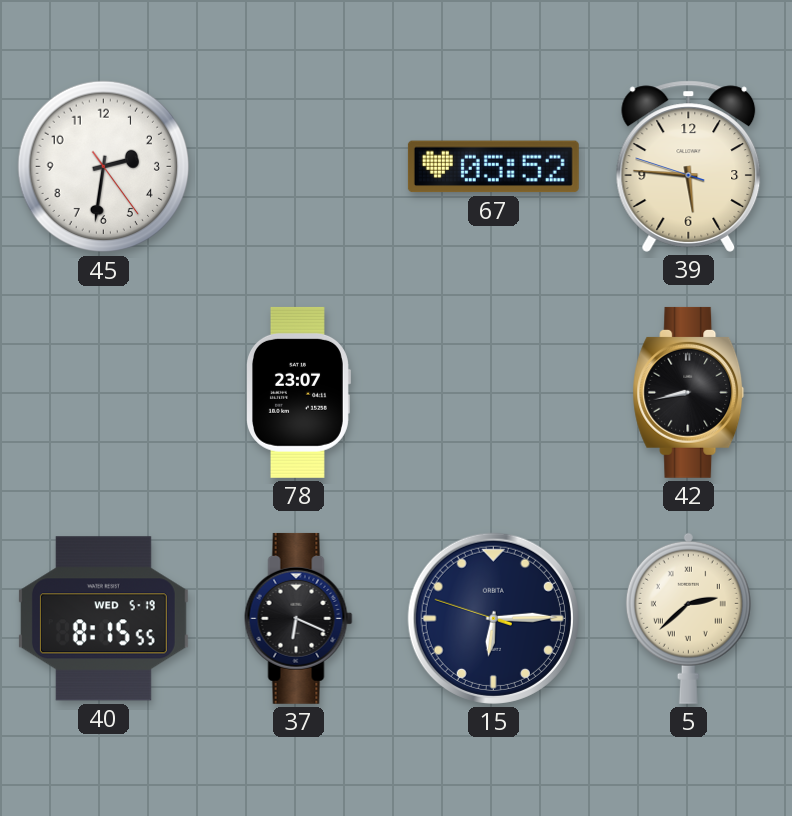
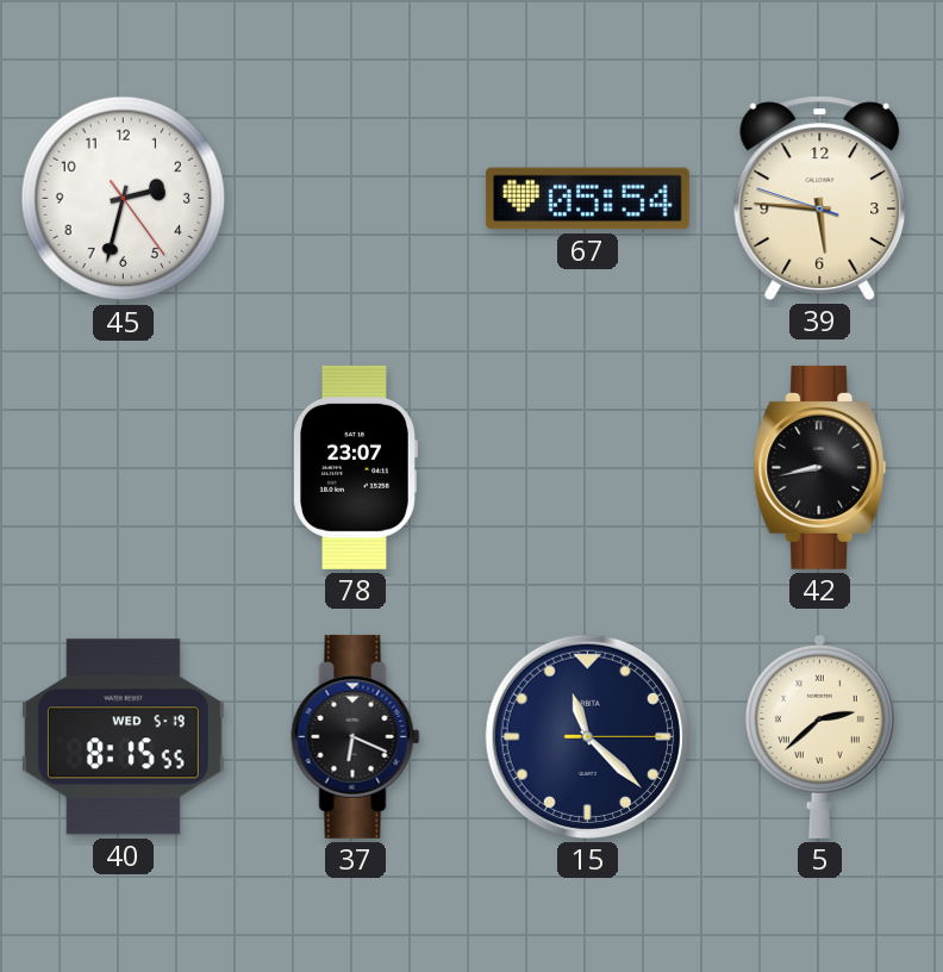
45: 2:31 -> 2:32 (124, 199)
67: 05:52 -> 05:54 (587, 199)
15: 6:14 -> 11:22 (587, 736)
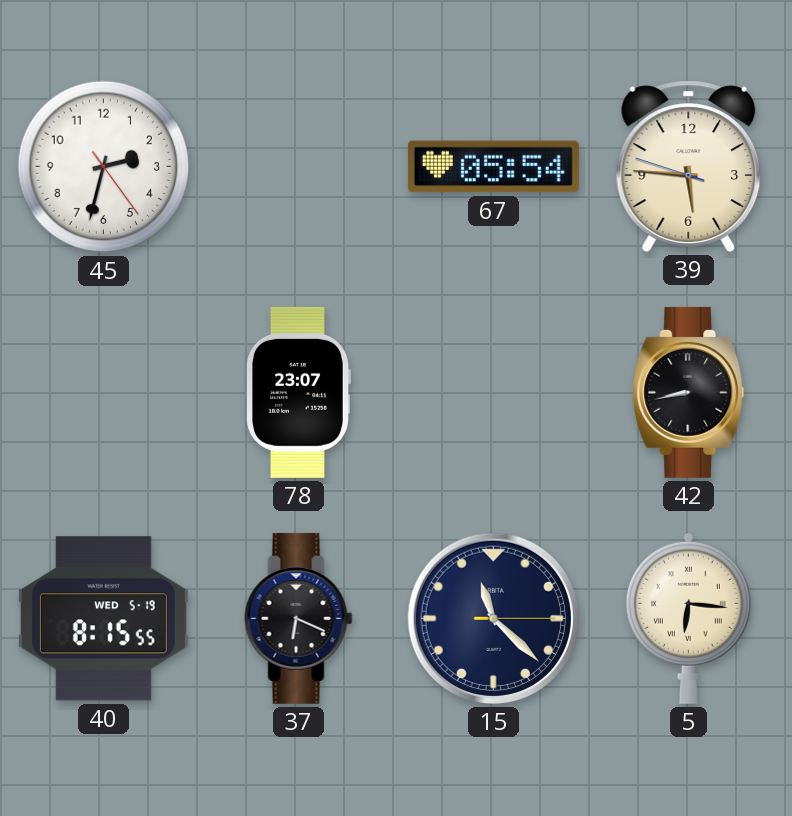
5: 2:38 -> 6:16 (688, 618)
